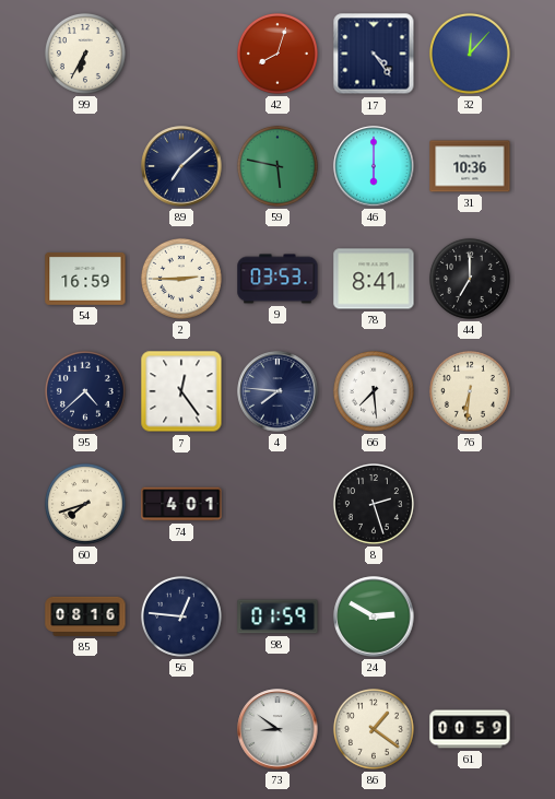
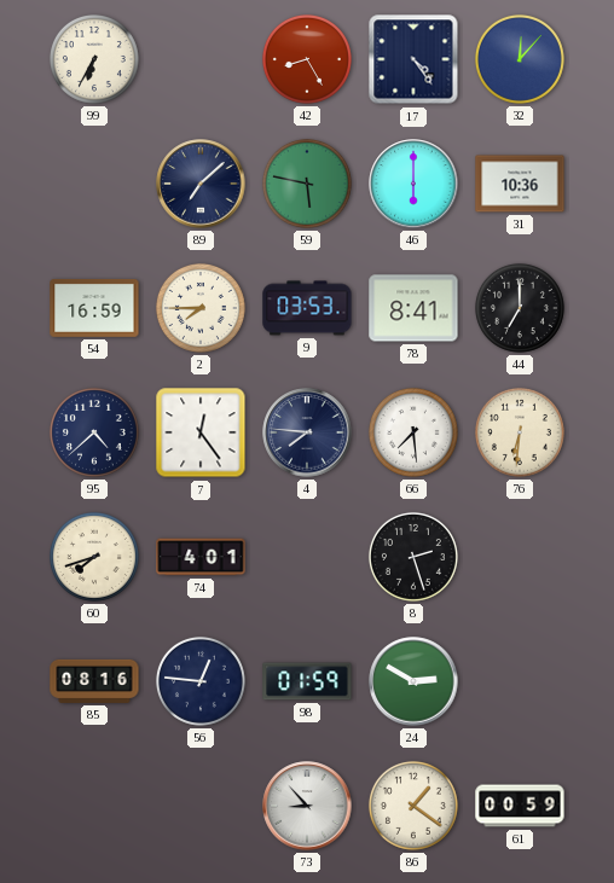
42: 8:03 -> 8:25 (307, 59)
2: 2:45 -> 7:45 (201, 308)
73: 8:51 -> 8:53 (307, 806)
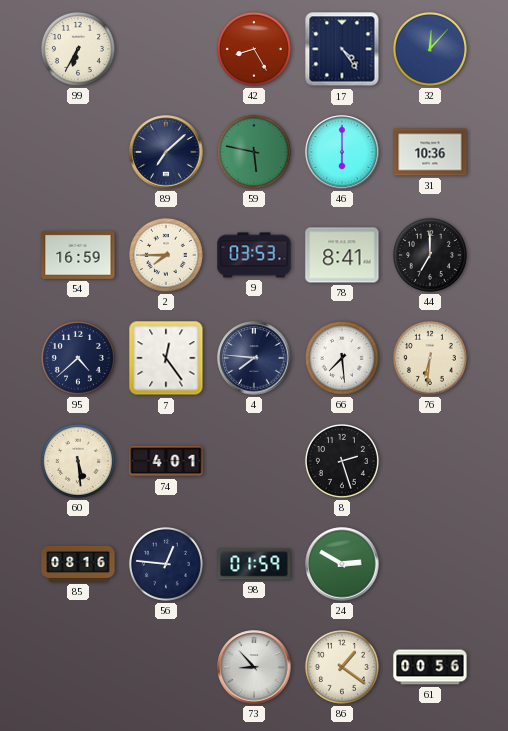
60: 7:42 -> 5:29 (78, 461)
61: 00:59 -> 00:56 (430, 667)
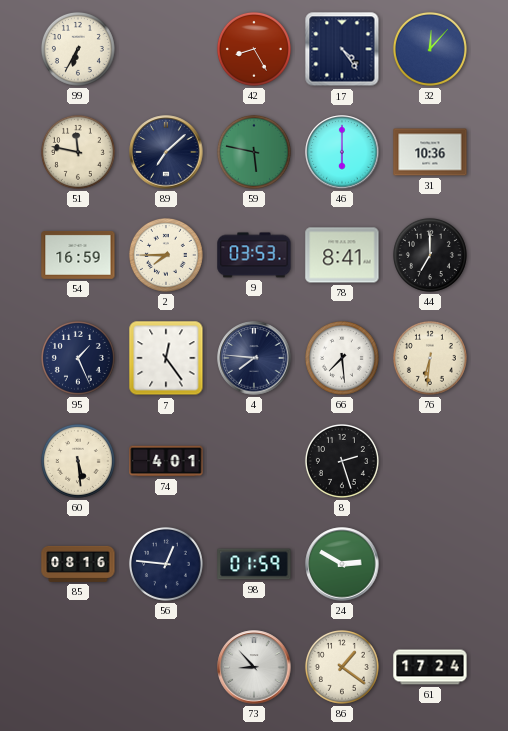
51: none -> 11:47 (78, 152)
95: 4:38 -> 1:26 (78, 358)
61: 00:56 -> 17:24 (430, 667)
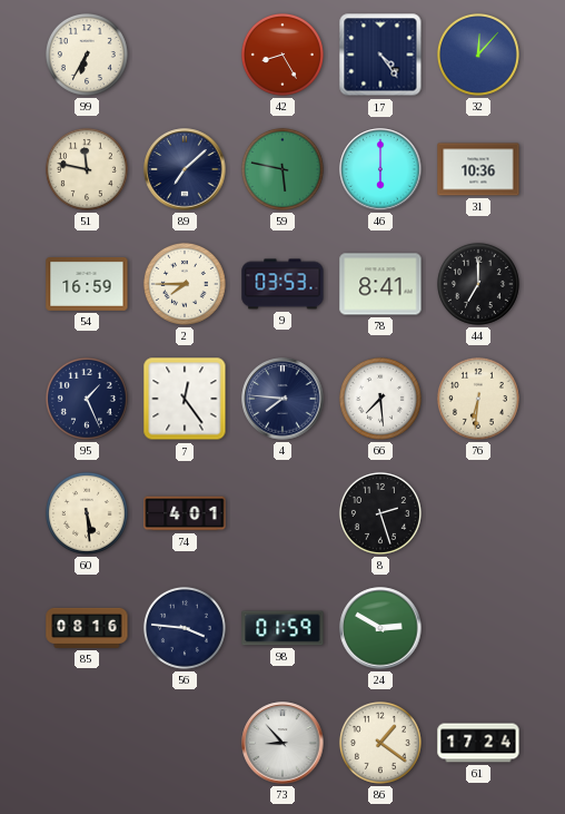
56: 12:46 -> 3:46 (185, 628)
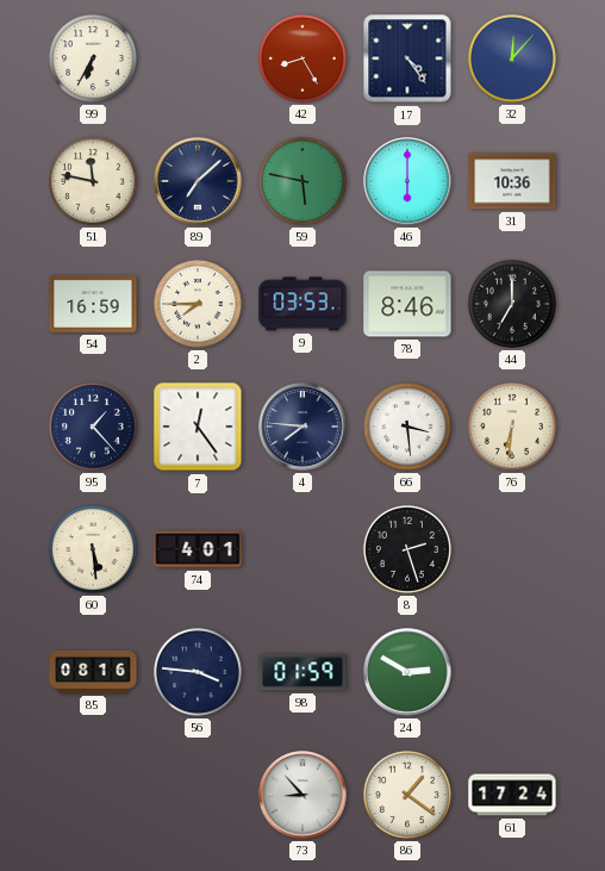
78: 8:41 -> 8:46 (407, 304)
95: 1:26 -> 1:23 (93, 427)
66: 7:29 -> 3:29 (407, 427)
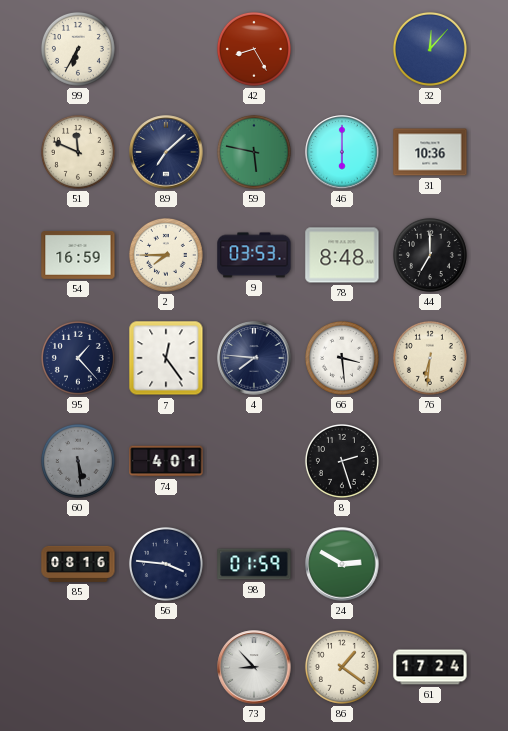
17: 4:24 -> none (407, 58)
51: 11:47 -> 11:49 (78, 152)
78: 8:46 -> 8:48 (342, 255)
60 dial: cream -> grey (78, 461)
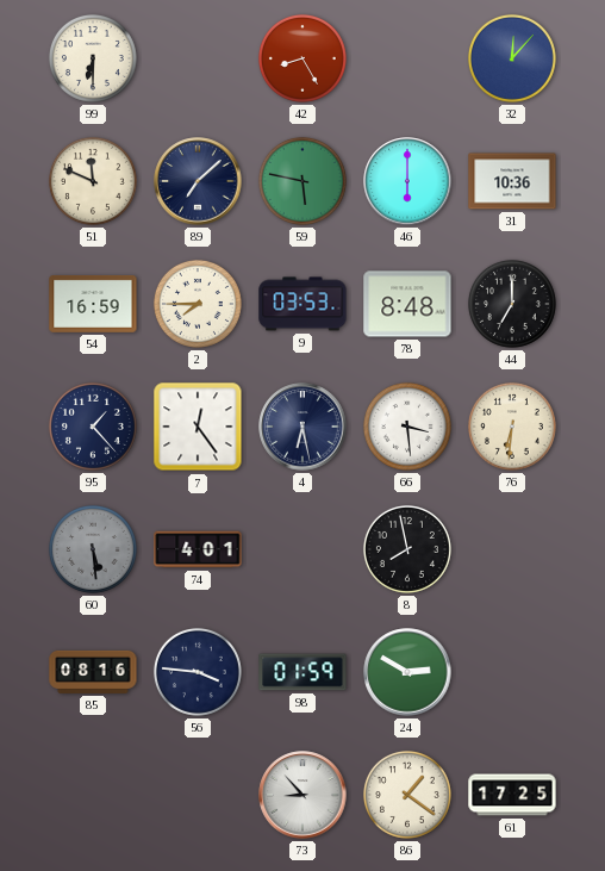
99: 6:35 -> 6:30 (93, 58)
4: 7:46 -> 6:28 (302, 427)
8: 2:27 -> 7:58 (407, 549)
61: 17:24 -> 17:25 (512, 795)
